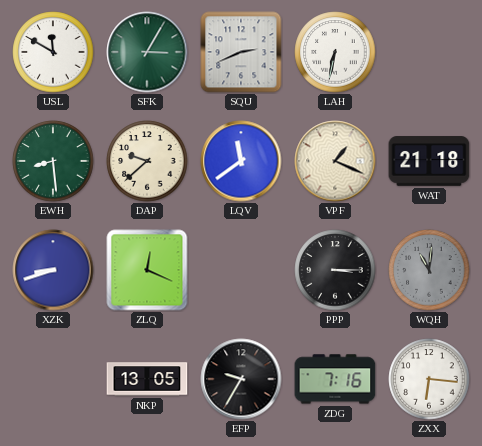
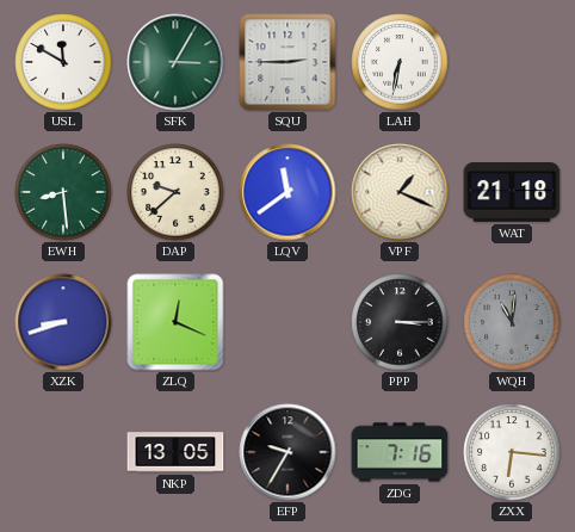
SQU: 2:41 -> 2:45 (287, 62)
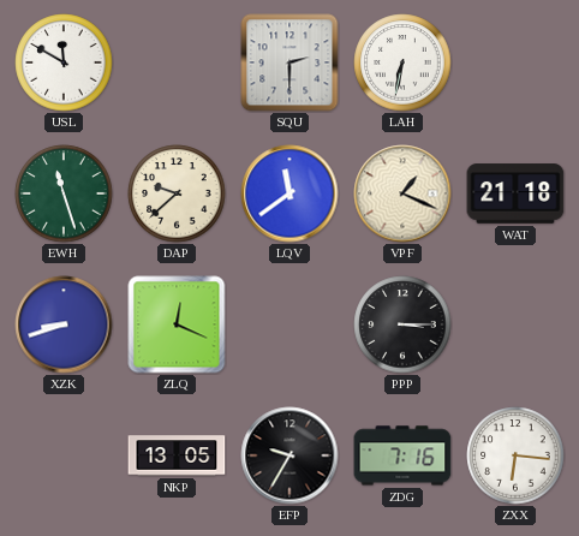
SFK: 3:05 -> none (175, 62)
SQU: 2:45 -> 2:30 (289, 62)
EWH: 8:29 -> 11:27 (64, 193)
WQH: 11:01 -> none (512, 322)
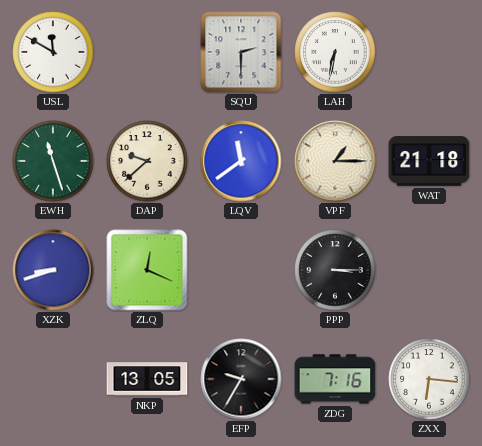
VPF: 1:19 -> 1:15 (335, 161)
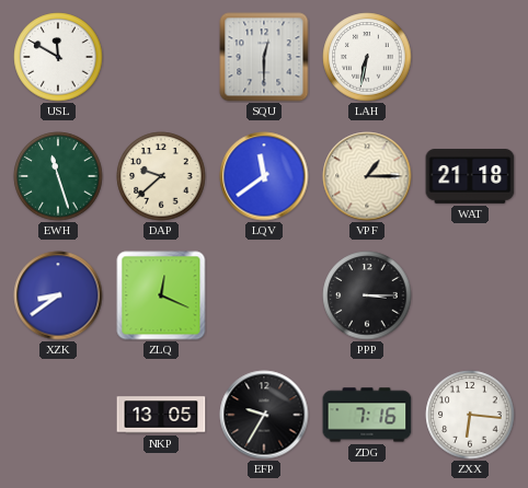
SQU: 2:30 -> 12:30 (264, 57)
XZK: 8:42 -> 8:39 (58, 295)
